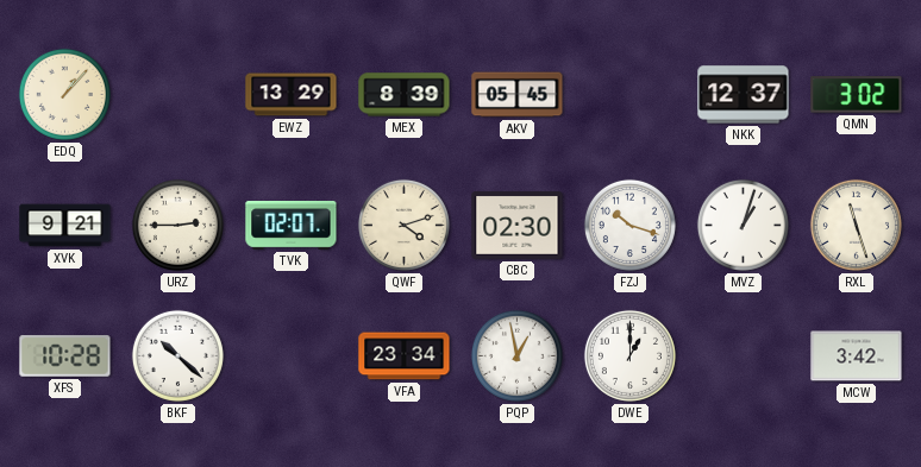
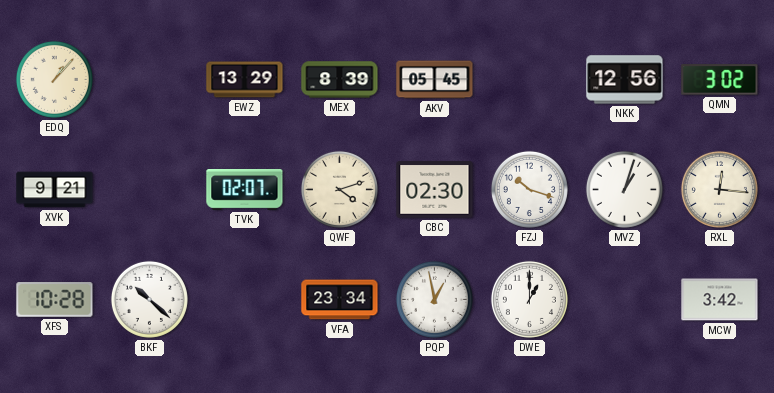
NKK: 12:37 -> 12:56 (625, 80)
URZ: 2:45 -> none (177, 225)
RXL: 11:27 -> 12:16 (719, 189)
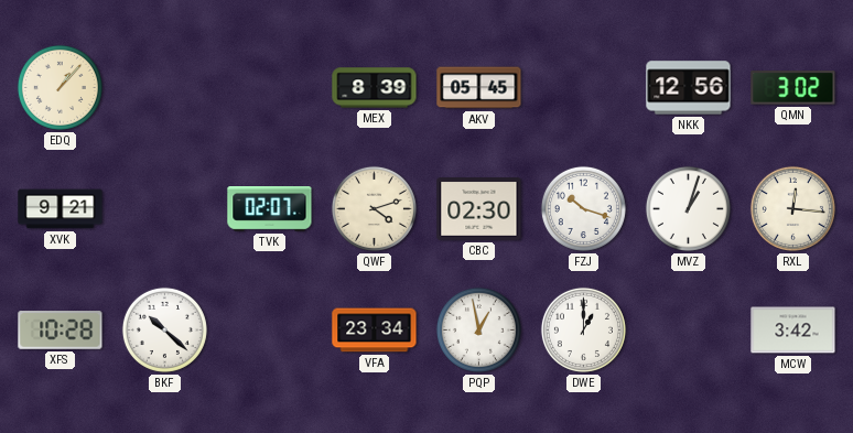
EWZ: 13:29 -> none (245, 80)
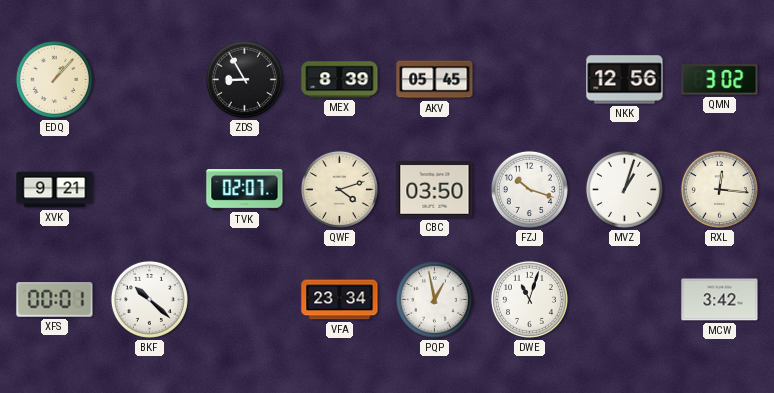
ZDS: none -> 8:55 (244, 79)
CBC: 02:30 -> 03:50 (435, 190)
XFS: 10:28 -> 00:01 (55, 300)
DWE: 1:00 -> 11:03 (529, 299)
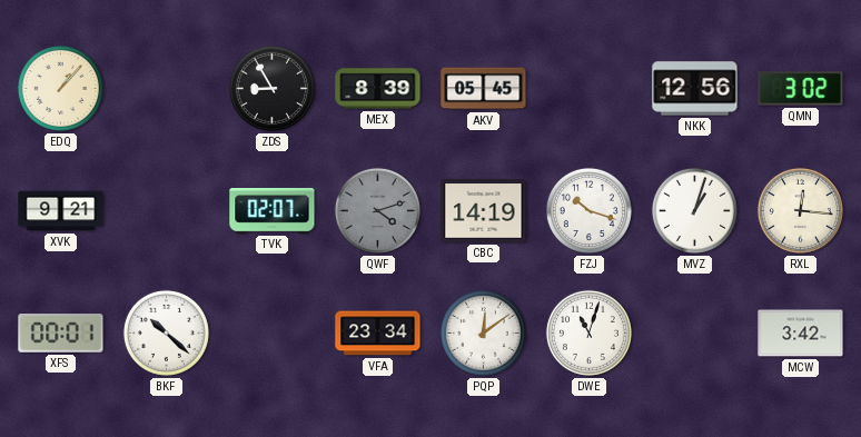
QWF dial: cream -> grey (377, 210)
CBC: 03:50 -> 14:19 (484, 211)
PQP: 12:58 -> 12:09 (483, 332)
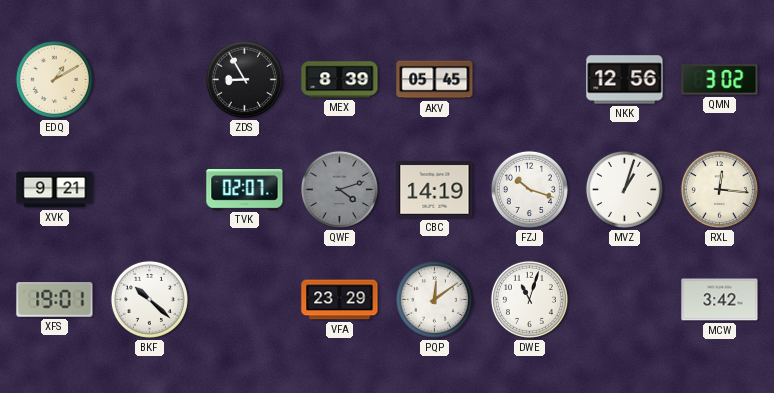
EDQ: 1:07 -> 1:10 (54, 79)
XFS: 00:01 -> 19:01 (55, 300)
VFA: 23:34 -> 23:29 (340, 300)
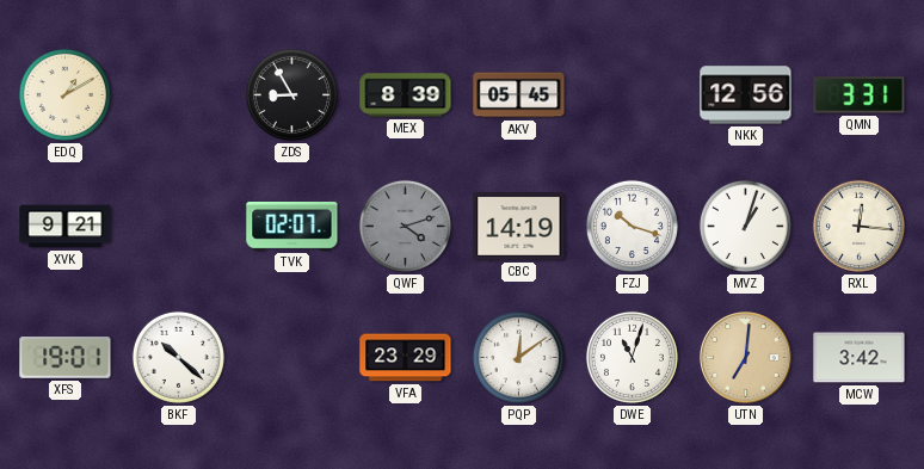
QMN: 3:02 -> 3:31 (860, 95)
UTN: none -> 7:01 (746, 358)
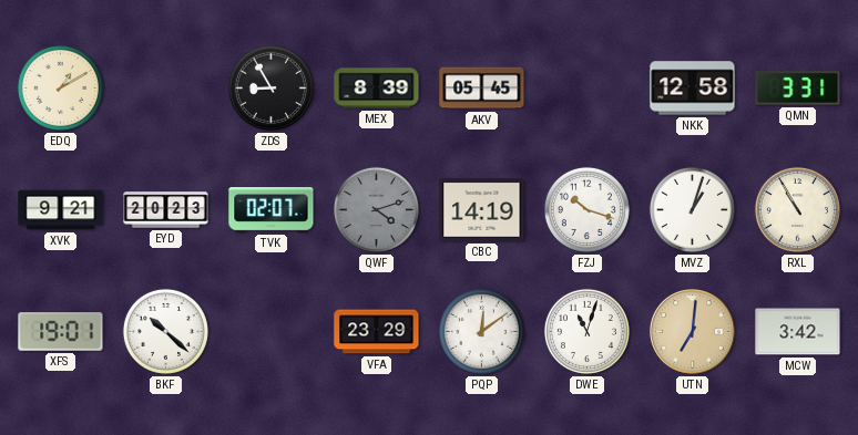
NKK: 12:56 -> 12:58 (693, 89)
EYD: none -> 20:23 (166, 210)
RXL: 12:16 -> 10:55 (797, 209)
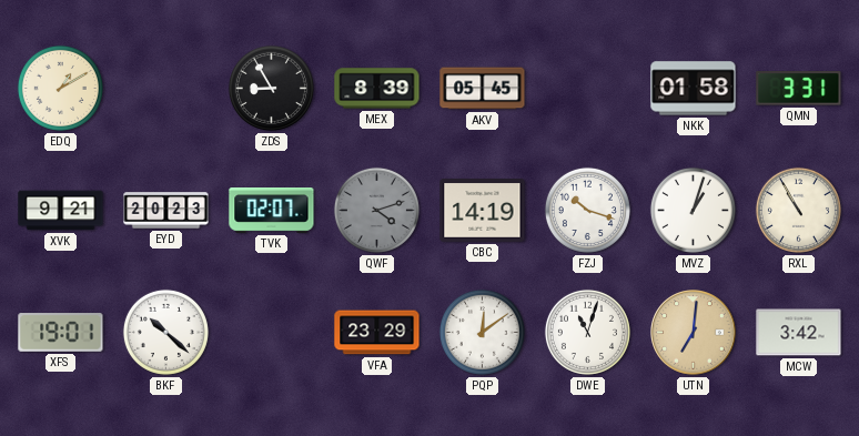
NKK: 12:58 -> 01:58 (694, 89)
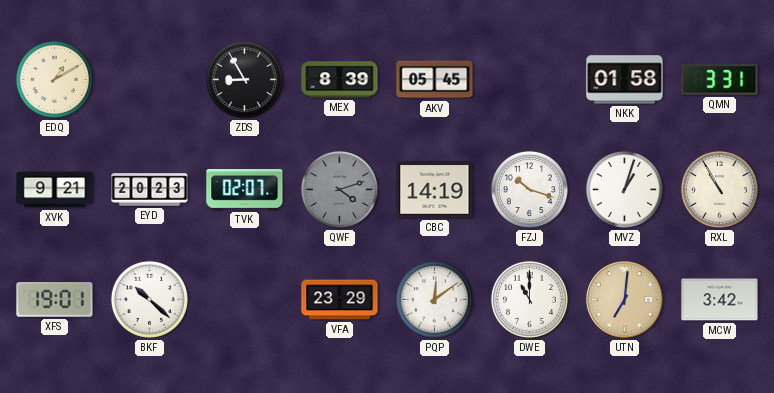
DWE: 11:03 -> 11:00 (529, 299)
